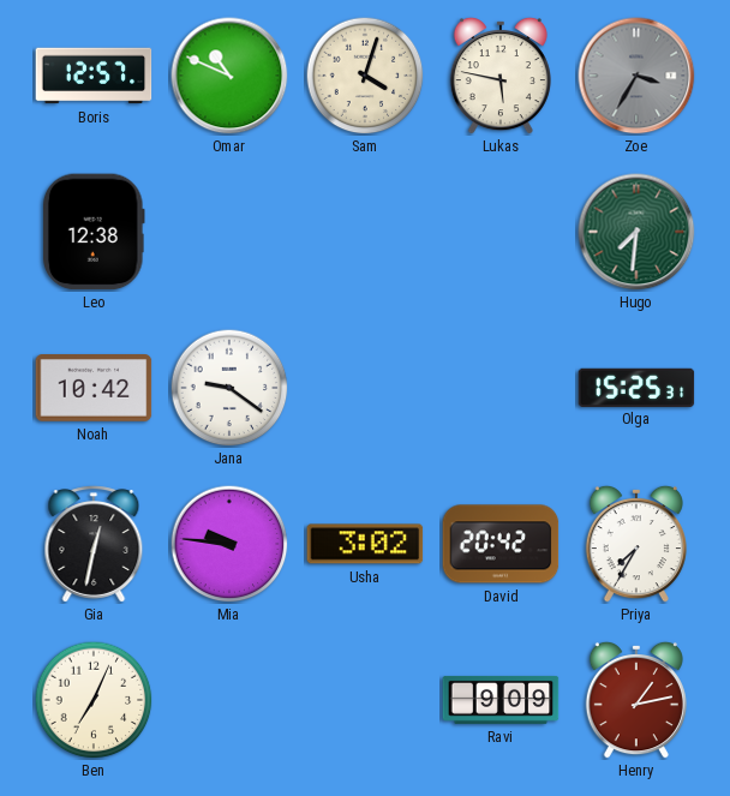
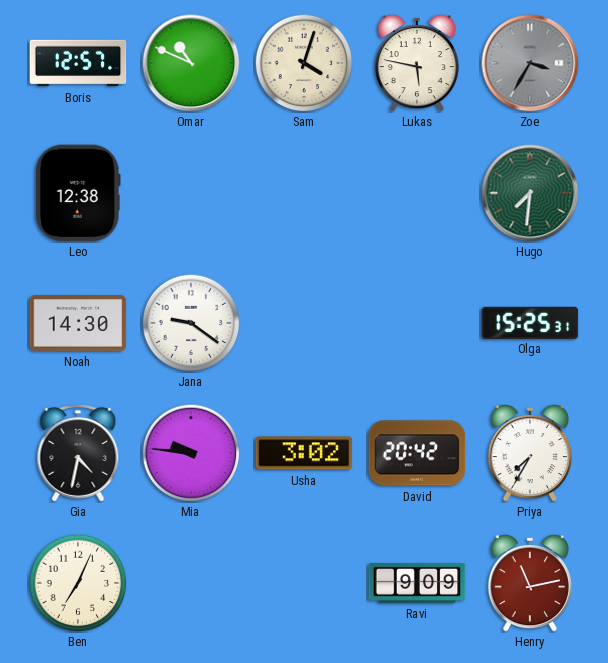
Noah: 10:42 -> 14:30 (78, 324)
Gia: 12:32 -> 4:32 (78, 453)
Henry: 1:13 -> 11:13 (530, 583)
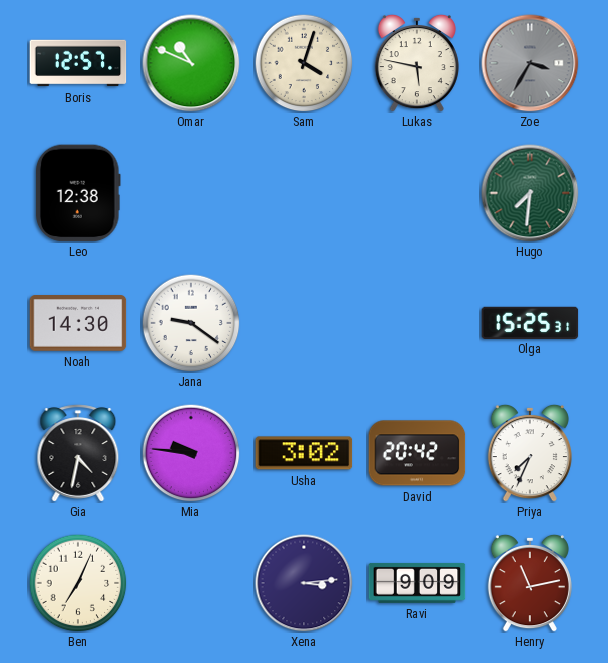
Priya: 7:35 -> 7:34 (530, 453)
Xena: none -> 3:14 (304, 583)
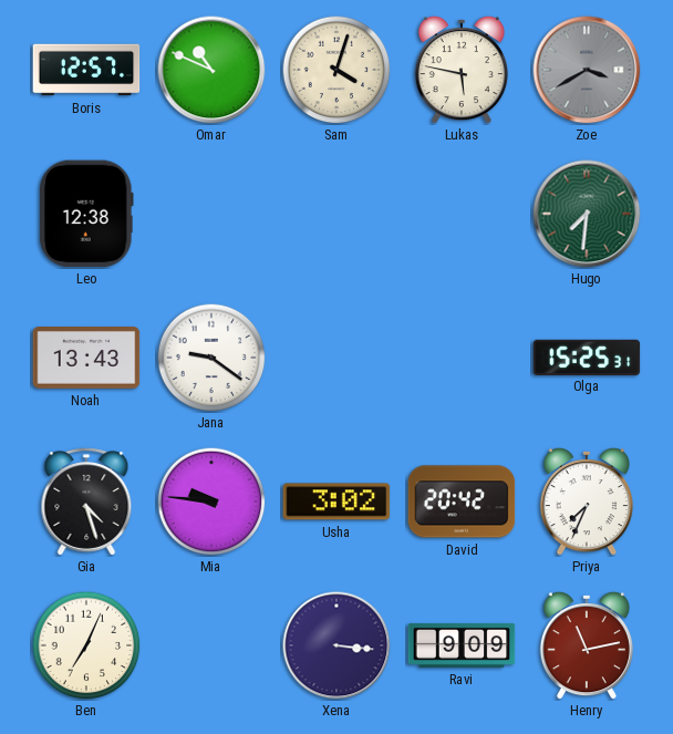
Zoe: 3:35 -> 3:40 (587, 70)
Noah: 14:30 -> 13:43 (86, 359)
Gia: 4:32 -> 4:27 (86, 502)
Xena: 3:14 -> 3:16 (336, 645)
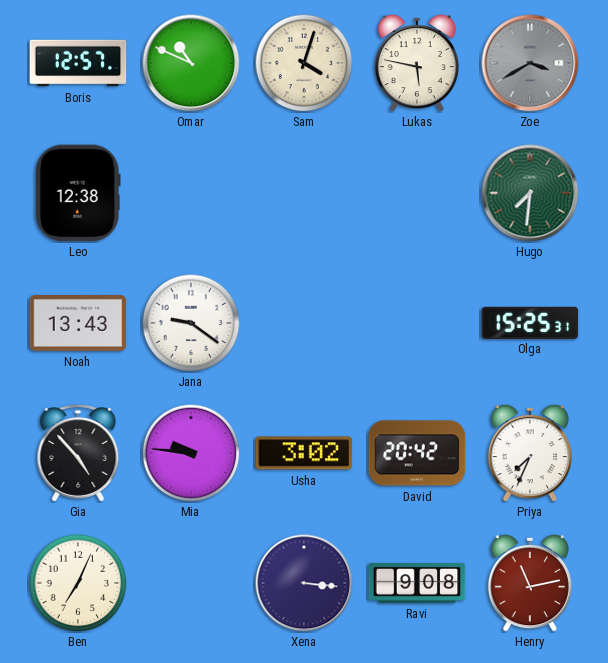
Gia: 4:27 -> 4:53 (78, 453)
Ravi: 9:09 -> 9:08 (417, 583)
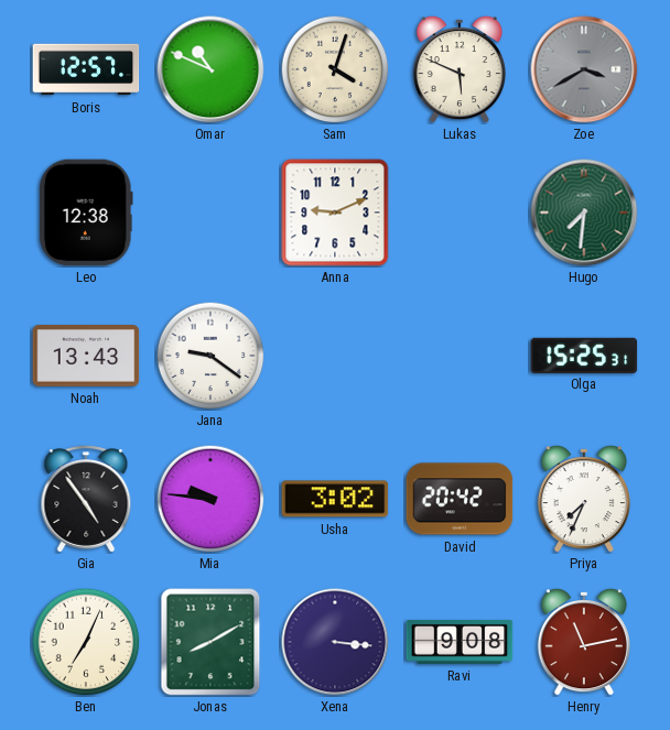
Lukas: 5:47 -> 5:49 (460, 69)
Anna: none -> 9:11 (335, 213)
Gia: 4:53 -> 4:54 (86, 499)
Jonas: none -> 8:10 (210, 642)
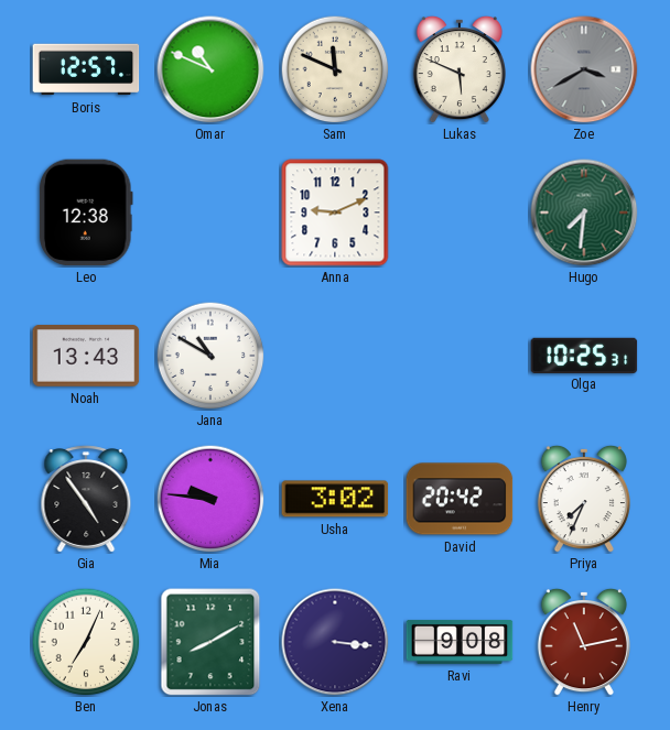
Sam: 4:03 -> 11:49 (335, 69)
Jana: 9:21 -> 10:50 (210, 356)
Olga: 15:25 -> 10:25 (584, 355)
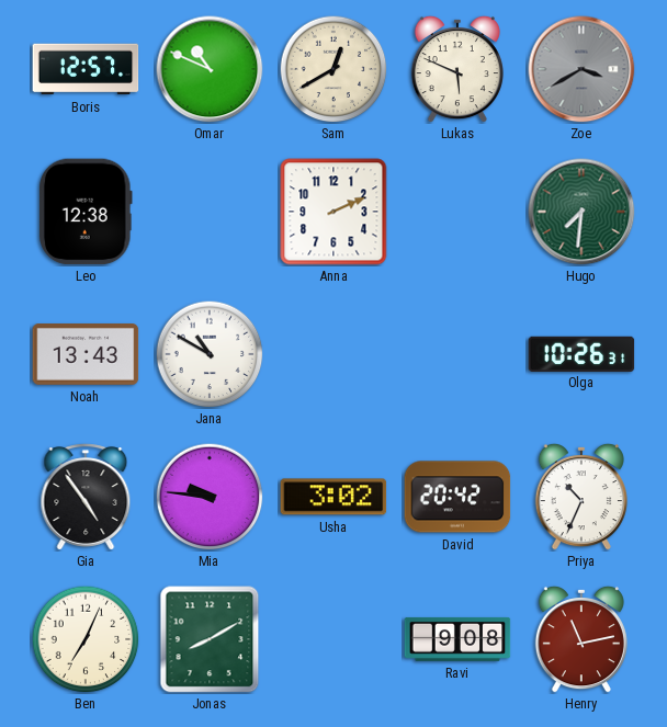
Sam: 11:49 -> 12:40 (333, 69)
Anna: 9:11 -> 2:11 (333, 212)
Olga: 10:25 -> 10:26 (581, 353)
Priya: 7:34 -> 10:34 (581, 497)
Xena: 3:16 -> none (335, 642)
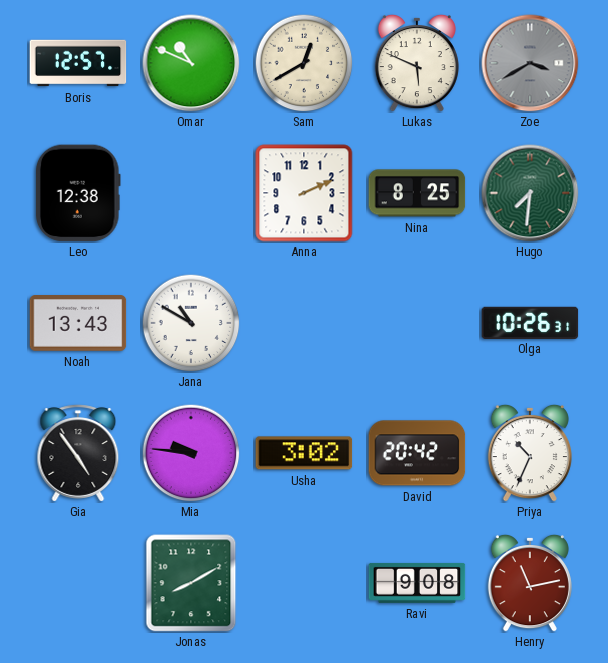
Nina: none -> 8:25 (417, 193)
Ben: 7:04 -> none (86, 639)
